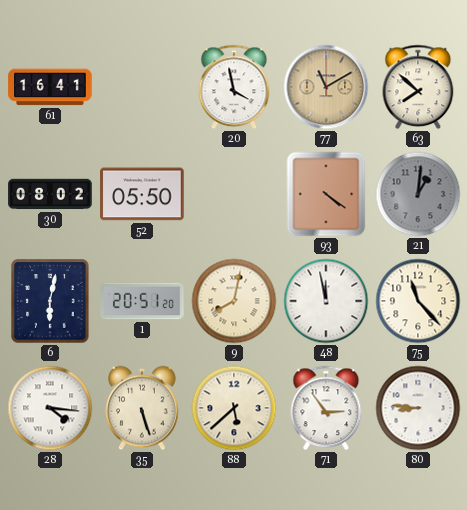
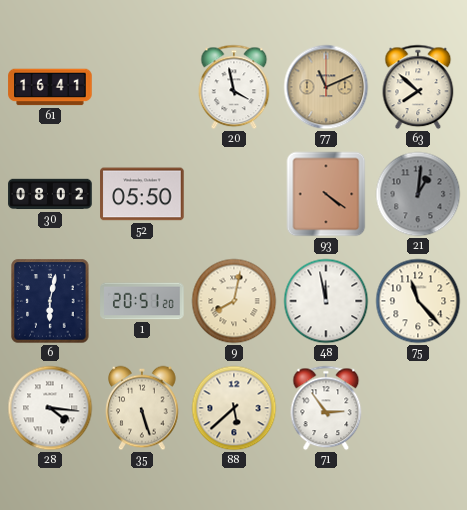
77: 11:10 -> 11:11 (326, 87)
80: 8:46 -> none (418, 408)
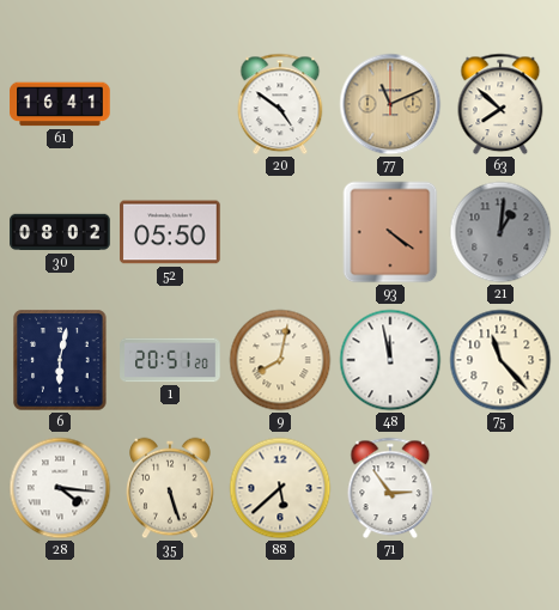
20: 3:58 -> 4:51 (280, 104)
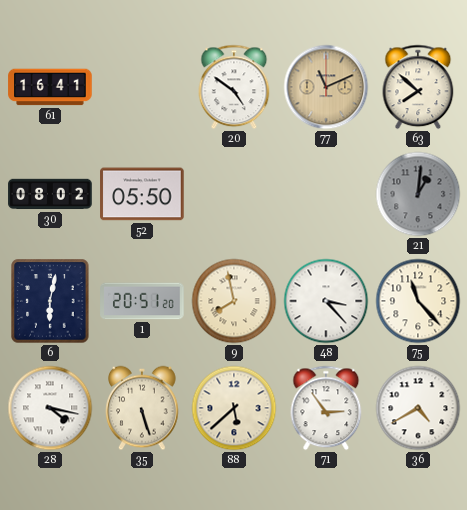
93: 4:21 -> none (390, 232)
9: 8:02 -> 7:58 (234, 301)
48: 11:58 -> 3:23 (326, 301)
28: 4:16 -> 4:17 (50, 408)
36: none -> 4:40 (418, 408)
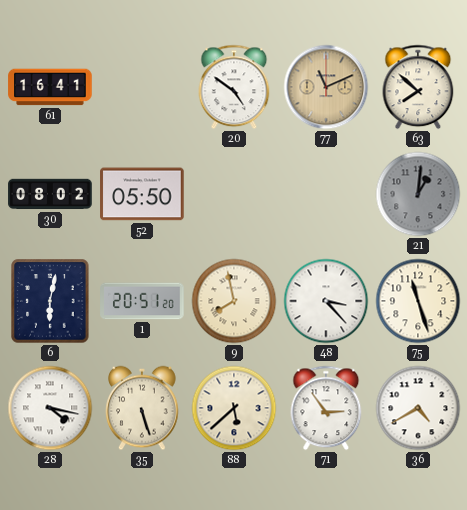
75: 11:23 -> 11:27 (418, 301)
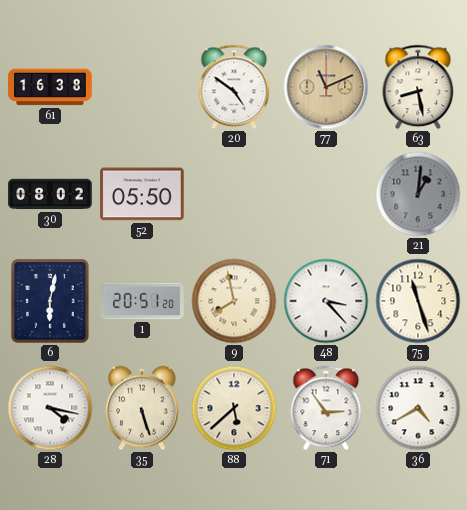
61: 16:41 -> 16:38 (50, 87)
63: 7:52 -> 8:28 (418, 87)
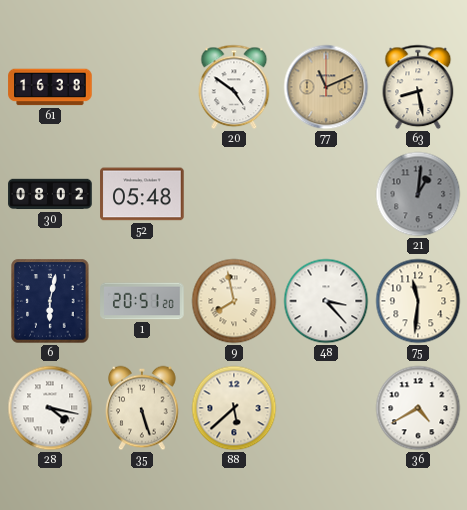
52: 05:50 -> 05:48 (142, 194)
75: 11:27 -> 11:31 (418, 301)
71: 2:54 -> none (326, 408)
